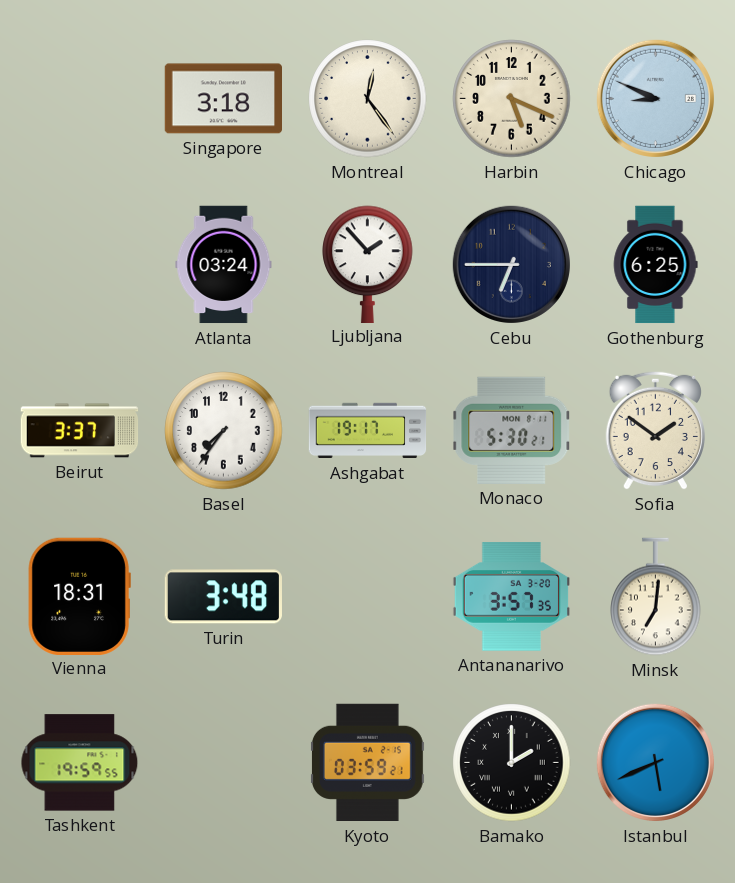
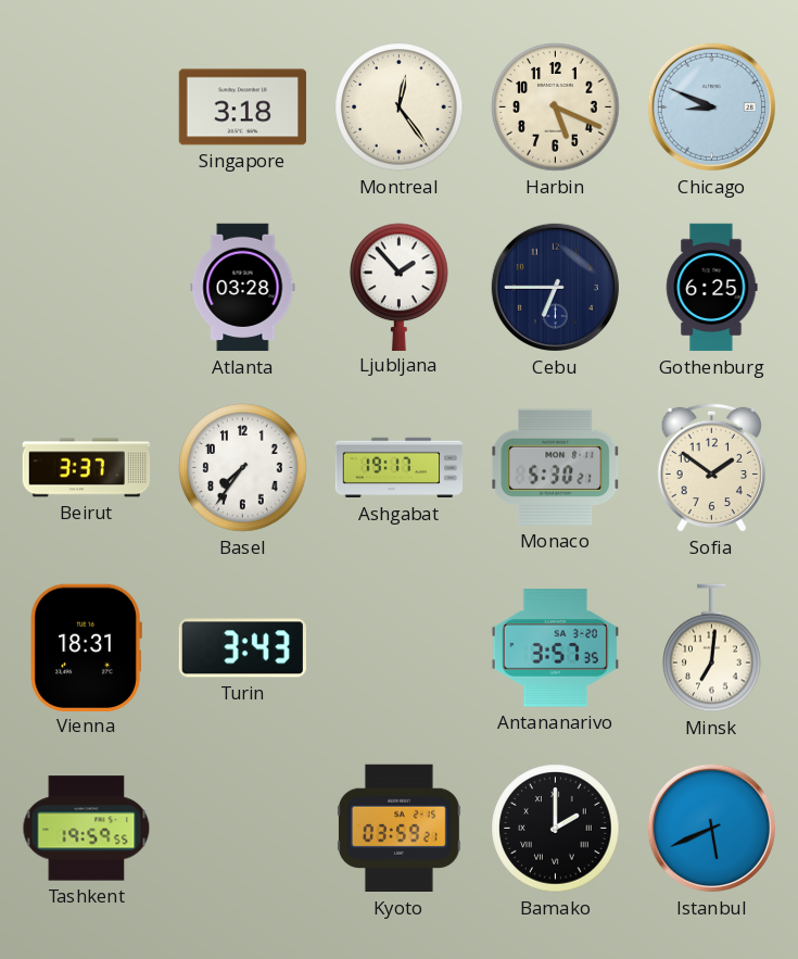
Atlanta: 03:24 -> 03:28 (243, 288)
Turin: 3:48 -> 3:43 (242, 648)
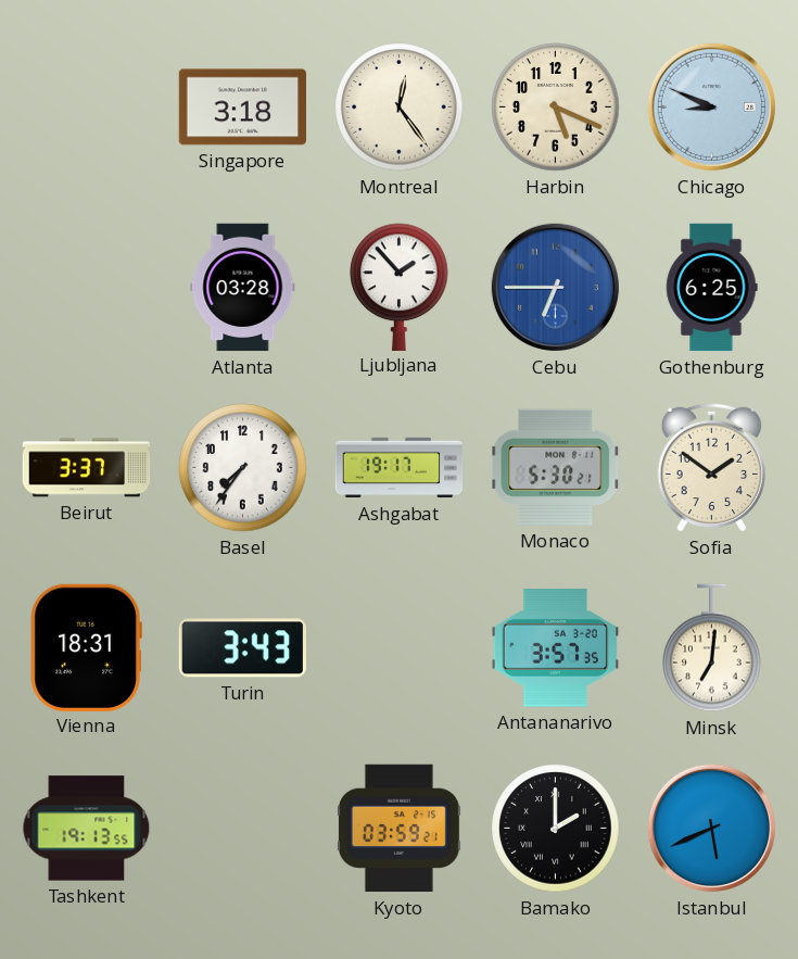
Cebu dial: navy -> blue (555, 287)
Tashkent: 19:59 -> 19:13 (87, 829)
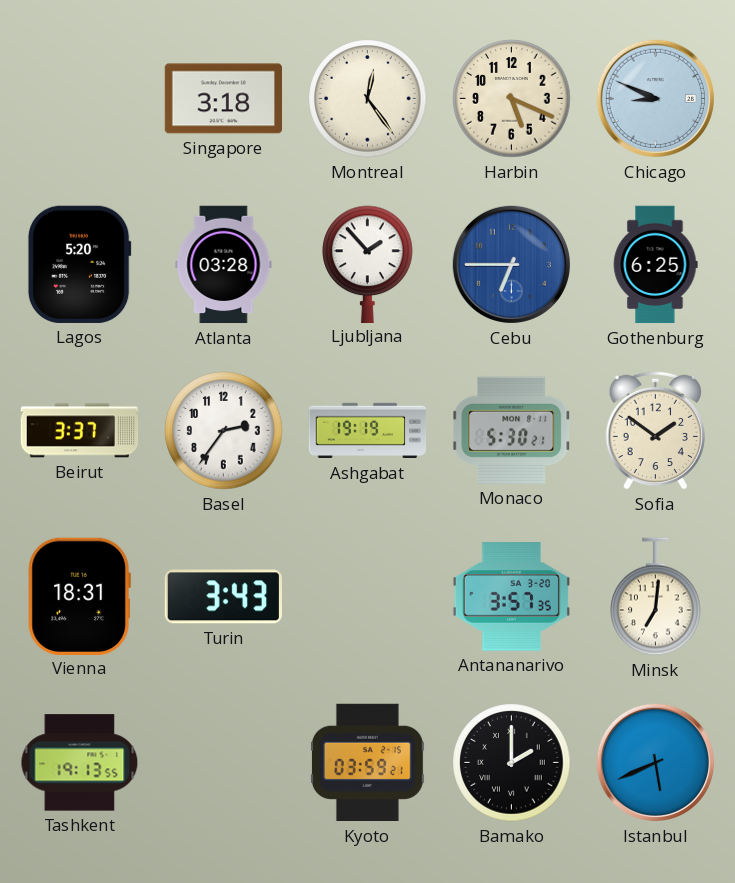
Lagos: none -> 5:20 (79, 264)
Basel: 7:36 -> 2:36 (224, 431)
Ashgabat: 19:17 -> 19:19 (368, 431)
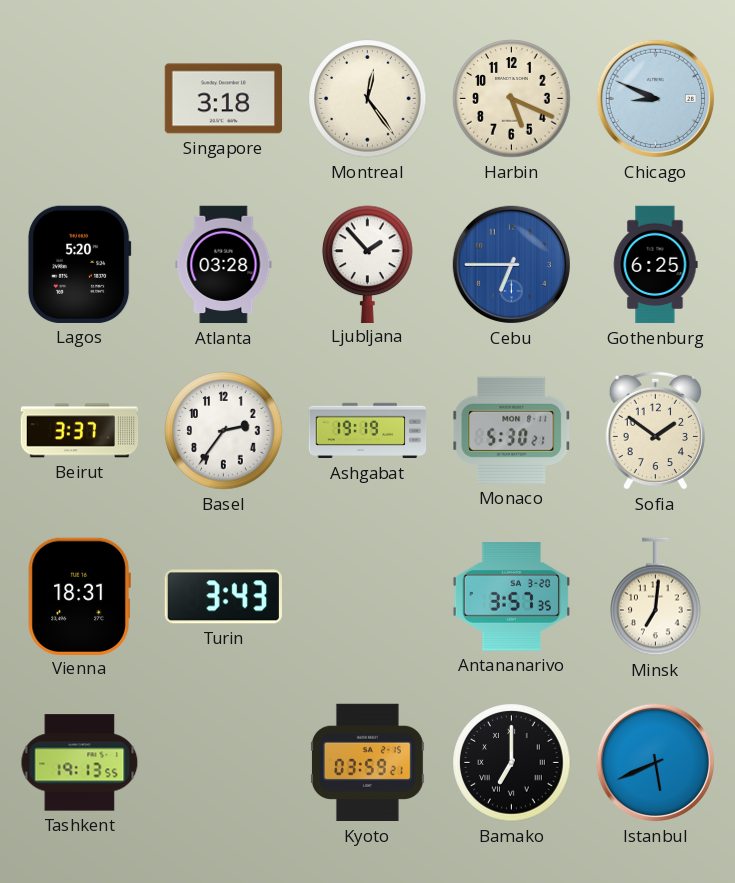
Bamako: 2:00 -> 7:00 (512, 763)
